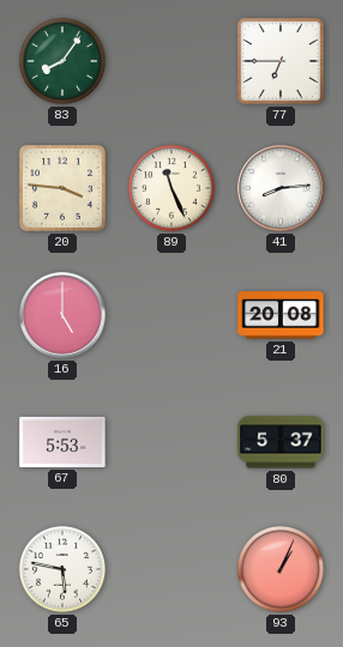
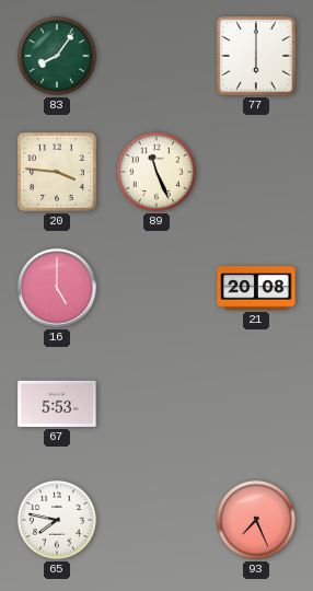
77: 6:45 -> 6:00 (256, 56)
41: 8:14 -> none (281, 188)
80: 5:37 -> none (281, 442)
65: 5:47 -> 7:47 (57, 520)
93: 1:04 -> 7:26 (256, 520)
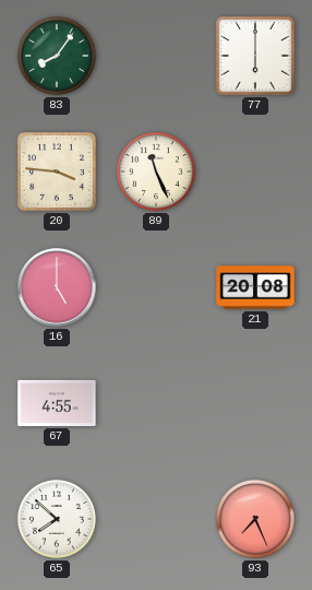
67: 5:53 -> 4:55 (57, 403)
65: 7:47 -> 7:52 (57, 519)
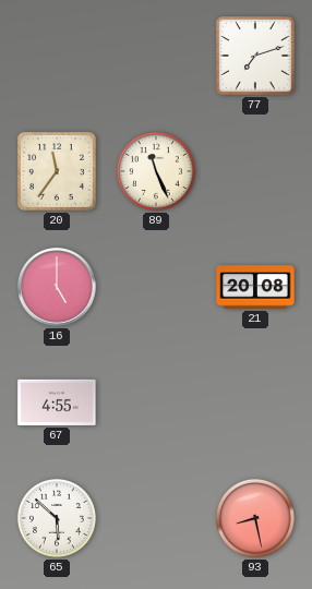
83: 8:06 -> none (57, 56)
77: 6:00 -> 7:12 (255, 56)
20: 3:46 -> 11:36 (57, 171)
65: 7:52 -> 5:52 (57, 518)
93: 7:26 -> 8:28 (255, 518)
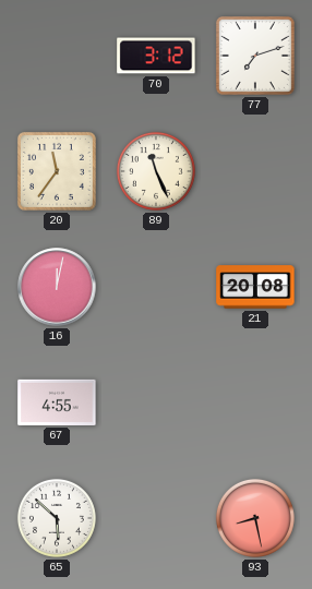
70: none -> 3:12 (156, 56)
16: 5:00 -> 12:02 (57, 287)
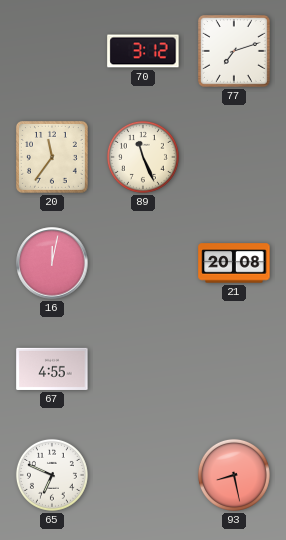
65: 5:52 -> 6:49 (52, 475)
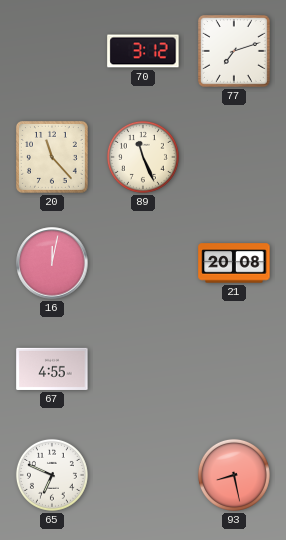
20: 11:36 -> 11:23 (52, 157)
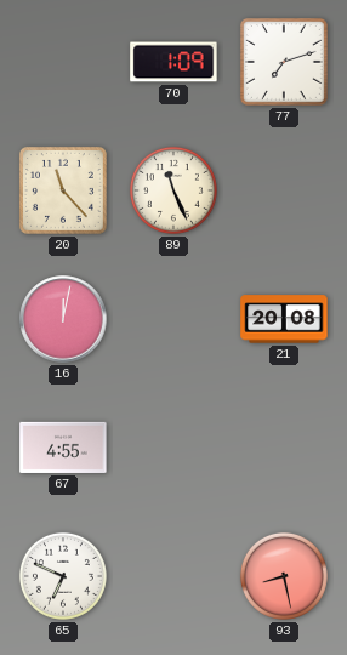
70: 3:12 -> 1:09 (173, 62)
